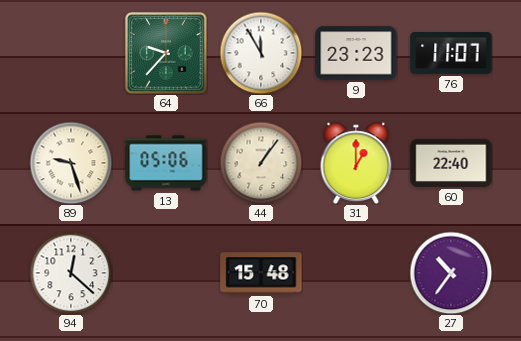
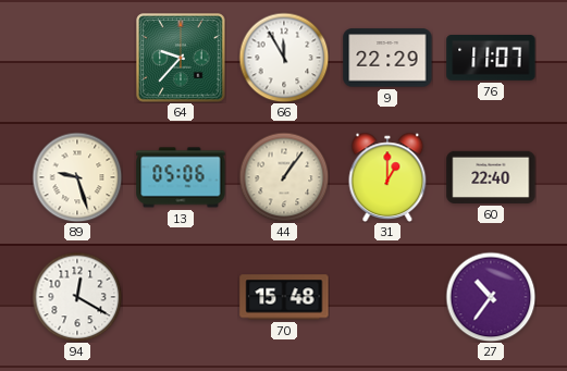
9: 23:23 -> 22:29 (387, 58)
94: 12:22 -> 12:20 (77, 297)
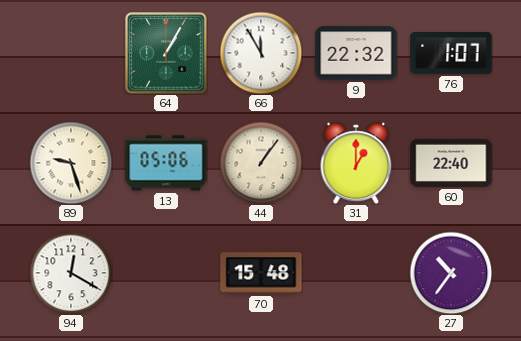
64: 9:37 -> 1:05 (166, 53)
9: 22:29 -> 22:32 (356, 53)
76: 11:07 -> 1:07 (451, 54)
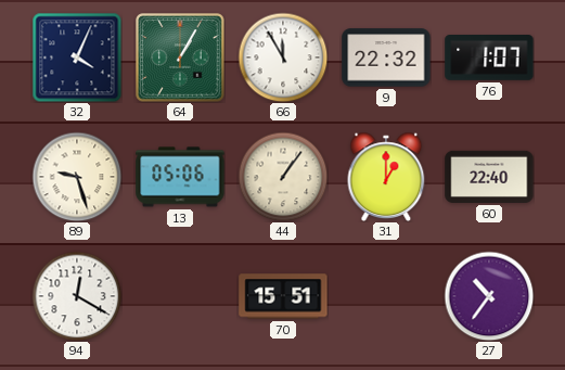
32: none -> 4:04 (77, 58)
70: 15:48 -> 15:51 (283, 296)
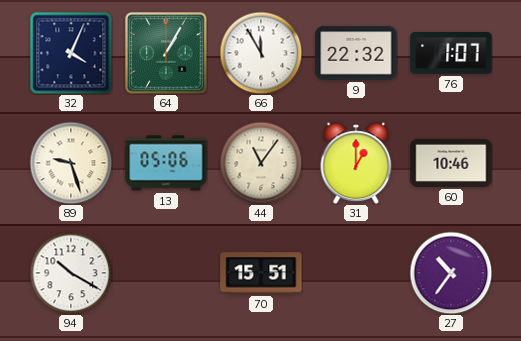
44: 1:06 -> 11:06 (261, 163)
60: 22:40 -> 10:46 (451, 163)
94: 12:20 -> 10:20 (71, 273)
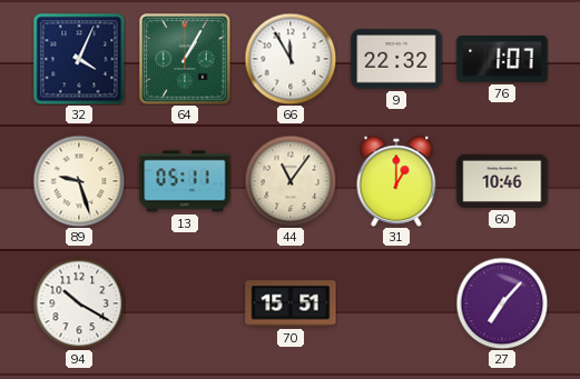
13: 05:06 -> 05:11 (185, 181)
27: 10:36 -> 7:07 (502, 303)
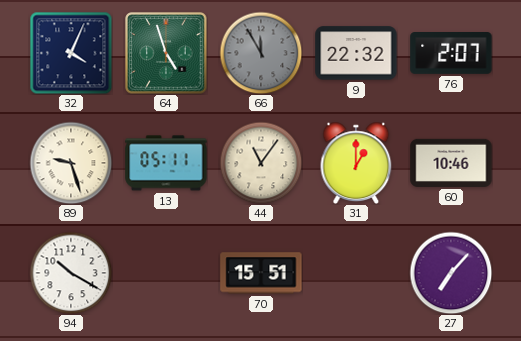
64: 1:05 -> 4:57 (166, 53)
66 dial: white -> grey (261, 53)
76: 1:07 -> 2:07 (451, 54)
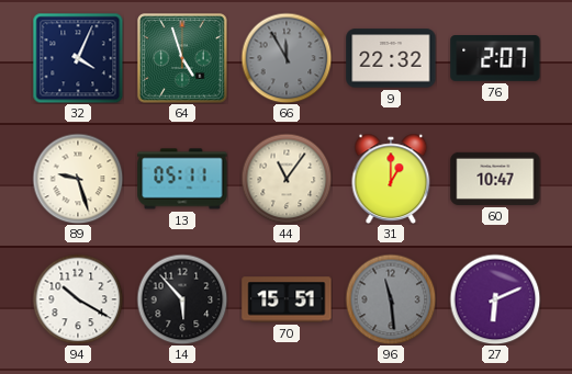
60: 10:46 -> 10:47 (495, 179)
14: none -> 5:53 (182, 299)
96: none -> 11:29 (391, 299)
27: 7:07 -> 6:11 (495, 299)
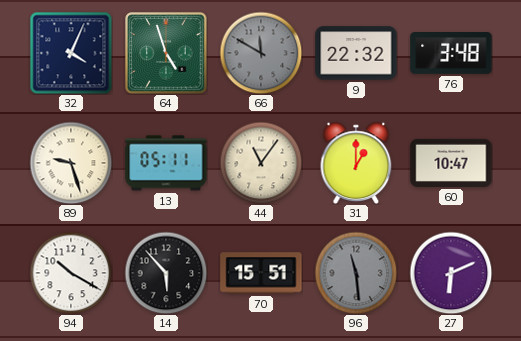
66: 11:55 -> 11:50 (261, 53)
76: 2:07 -> 3:48 (451, 54)
